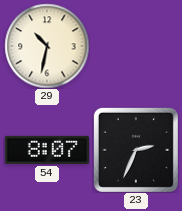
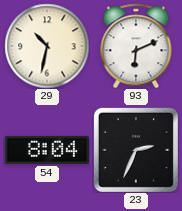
93: none -> 6:11 (136, 46)
54: 8:07 -> 8:04 (46, 150)
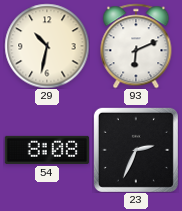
54: 8:04 -> 8:08 (46, 150)
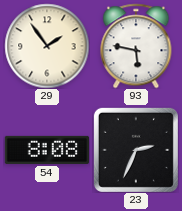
29: 10:32 -> 1:54 (47, 46)
93: 6:11 -> 5:47 (136, 46)
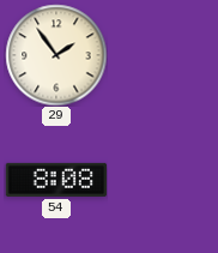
93: 5:47 -> none (136, 46)
23: 2:34 -> none (136, 150)
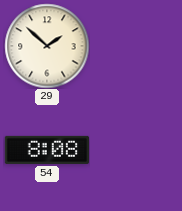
29: 1:54 -> 1:52 (47, 46)
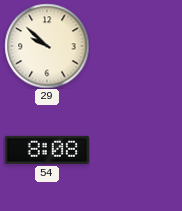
29: 1:52 -> 9:52 (47, 46)
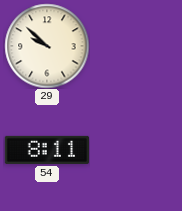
54: 8:08 -> 8:11 (46, 150)
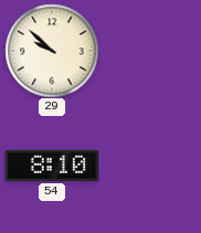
54: 8:11 -> 8:10 (51, 166)
